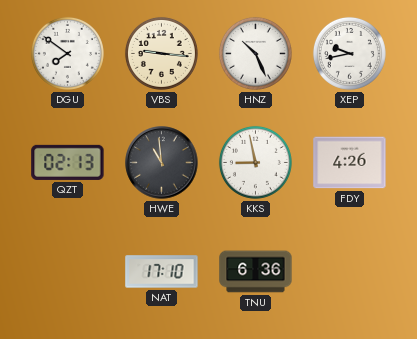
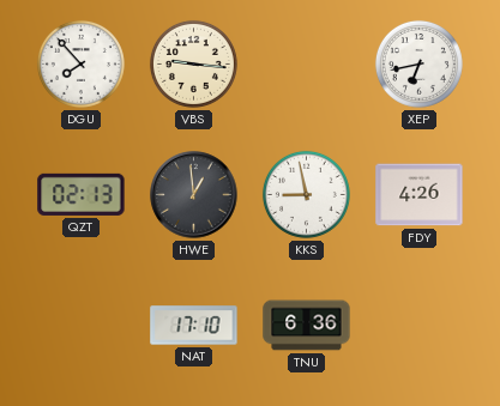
DGU: 7:51 -> 7:53 (80, 63)
HNZ: 10:26 -> none (255, 53)
XEP: 9:43 -> 6:43 (418, 63)
HWE: 10:59 -> 12:59 (194, 195)
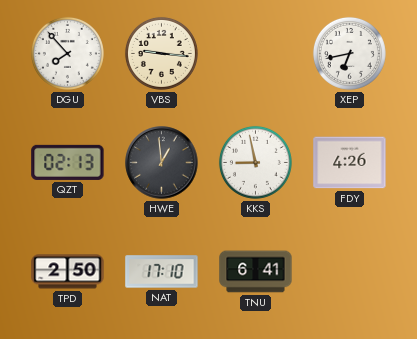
TPD: none -> 2:50 (68, 272)
TNU: 6:36 -> 6:41 (256, 272)
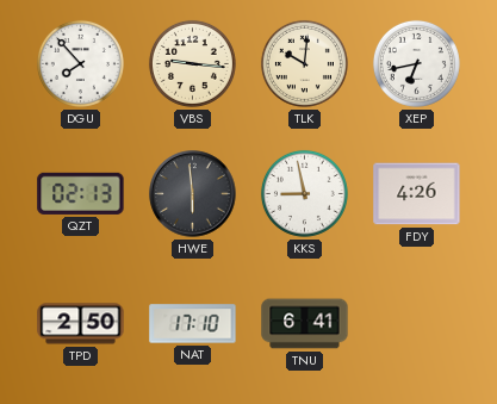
TLK: none -> 10:01 (304, 63)
HWE: 12:59 -> 5:59 (193, 194)
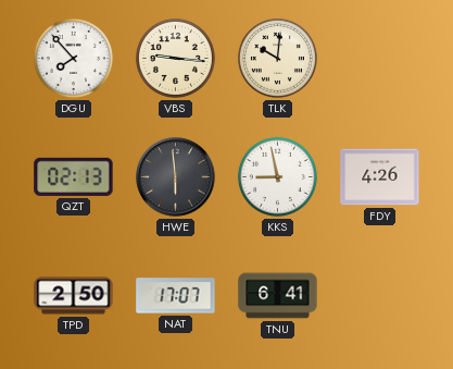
XEP: 6:43 -> none (416, 63)
NAT: 17:10 -> 17:07 (176, 296)
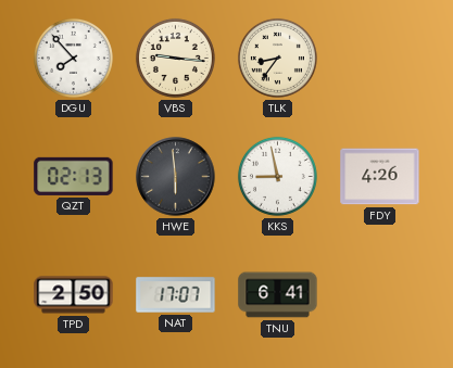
TLK: 10:01 -> 8:36 (277, 58)
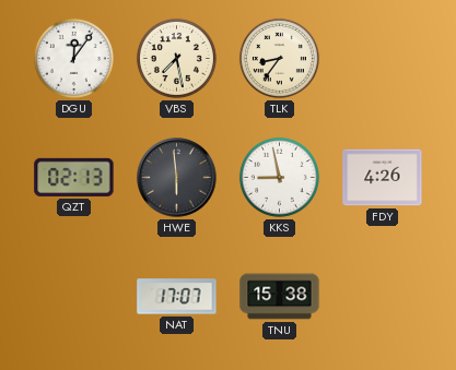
DGU: 7:53 -> 12:06 (73, 58)
VBS: 9:16 -> 7:28 (176, 58)
TPD: 2:50 -> none (74, 295)
TNU: 6:41 -> 15:38 (280, 297)
